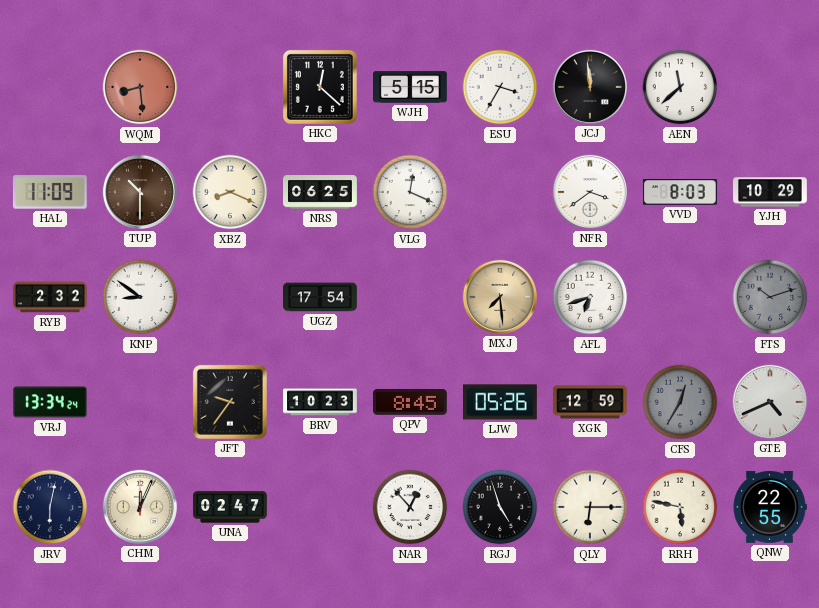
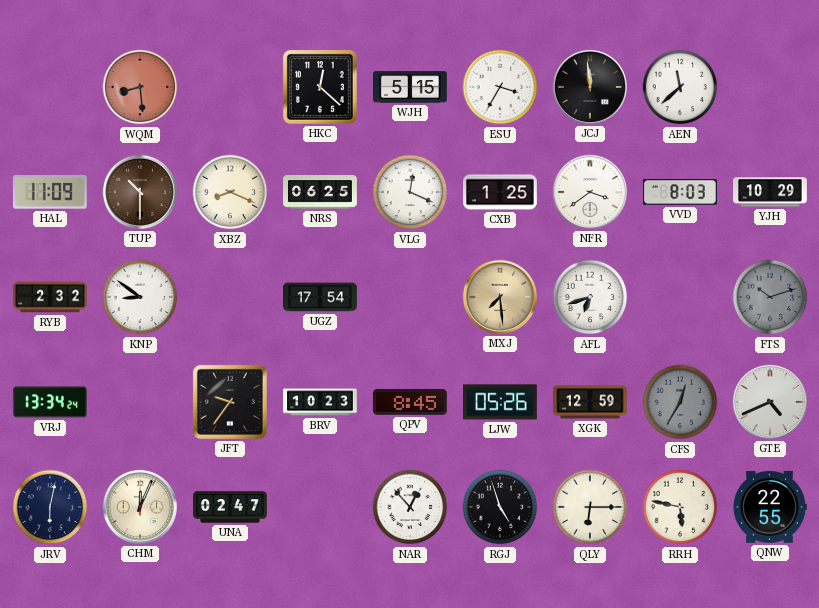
CXB: none -> 1:25 (500, 192)
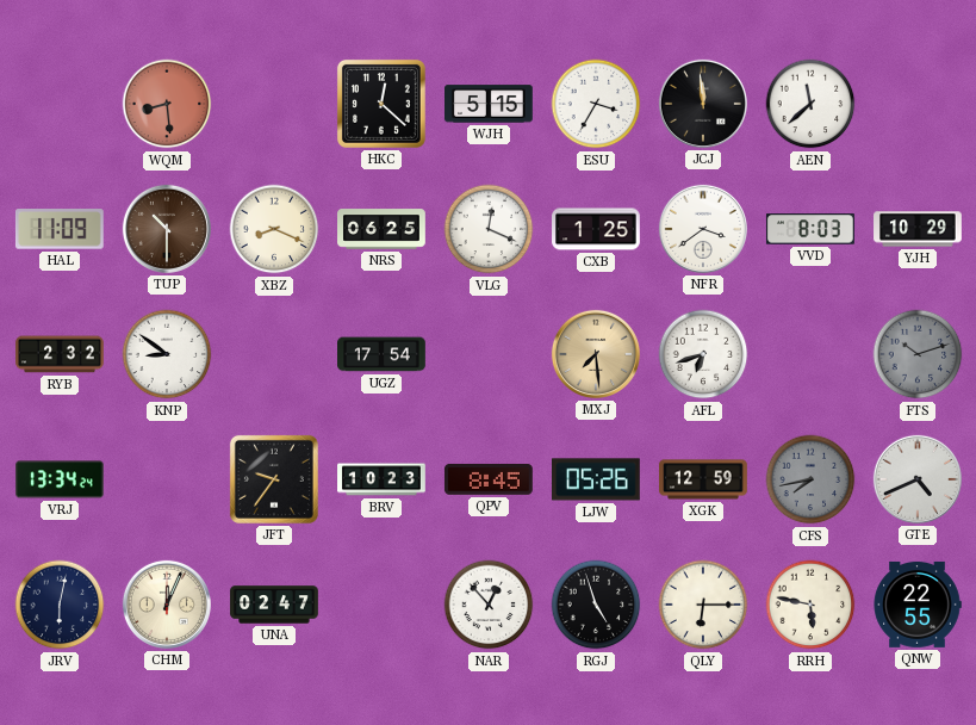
CFS: 12:35 -> 7:43 (810, 479)
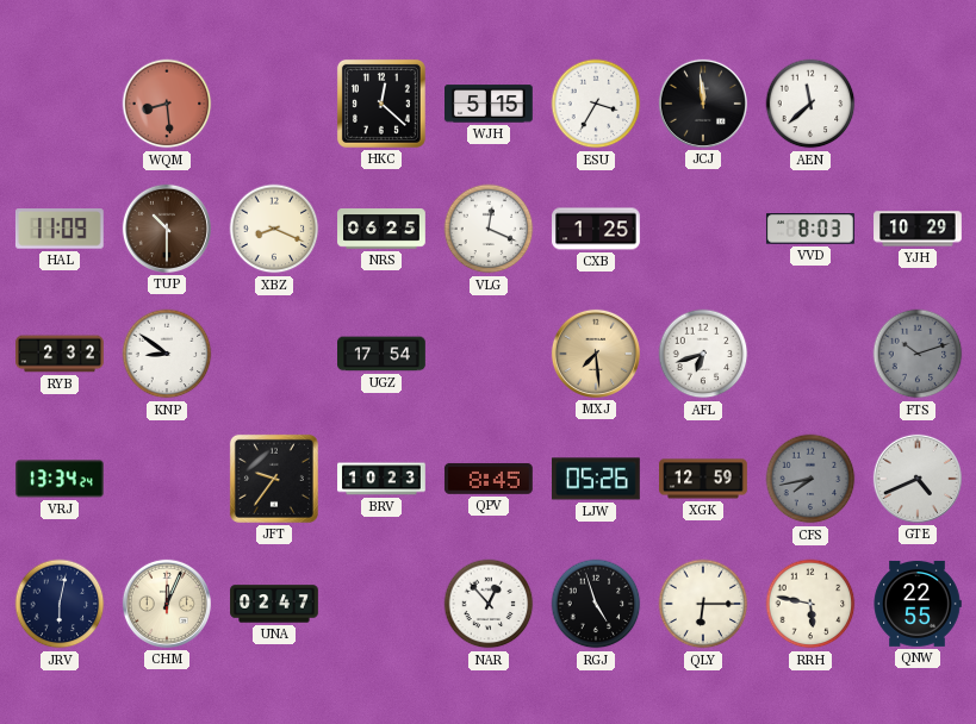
NFR: 3:39 -> none (703, 229)
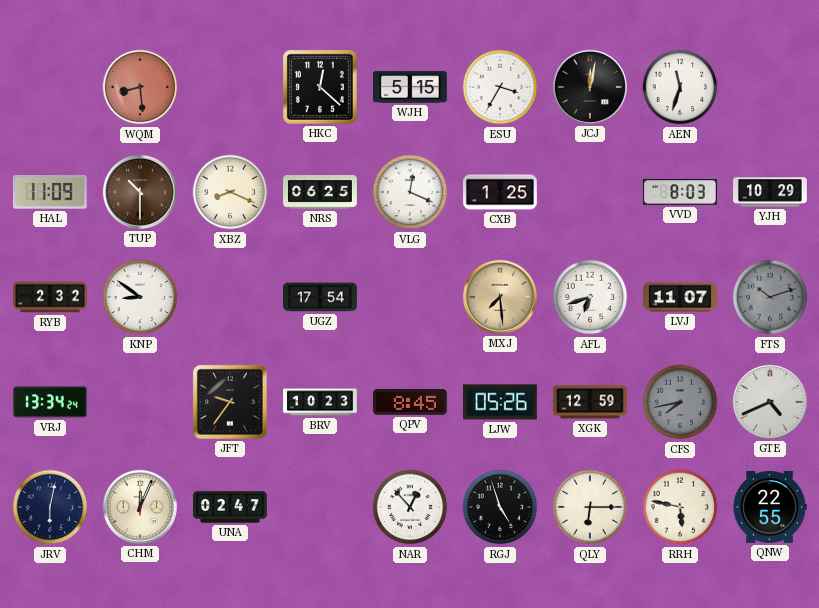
JCJ: 11:59 -> 12:02 (590, 87)
AEN: 11:38 -> 11:33 (680, 87)
LVJ: none -> 11:07 (680, 297)
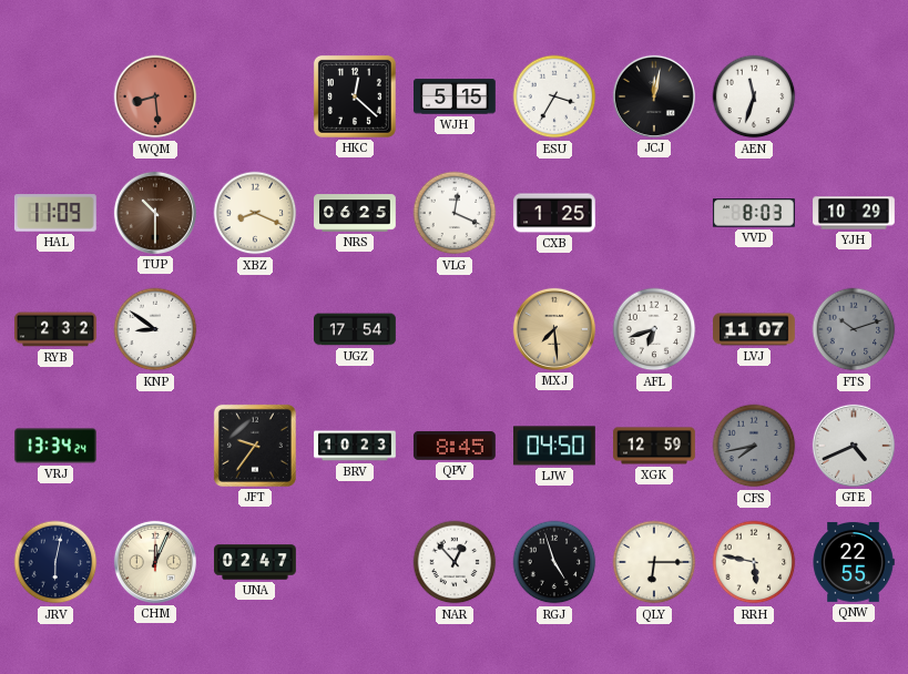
LJW: 05:26 -> 04:50 (555, 446)
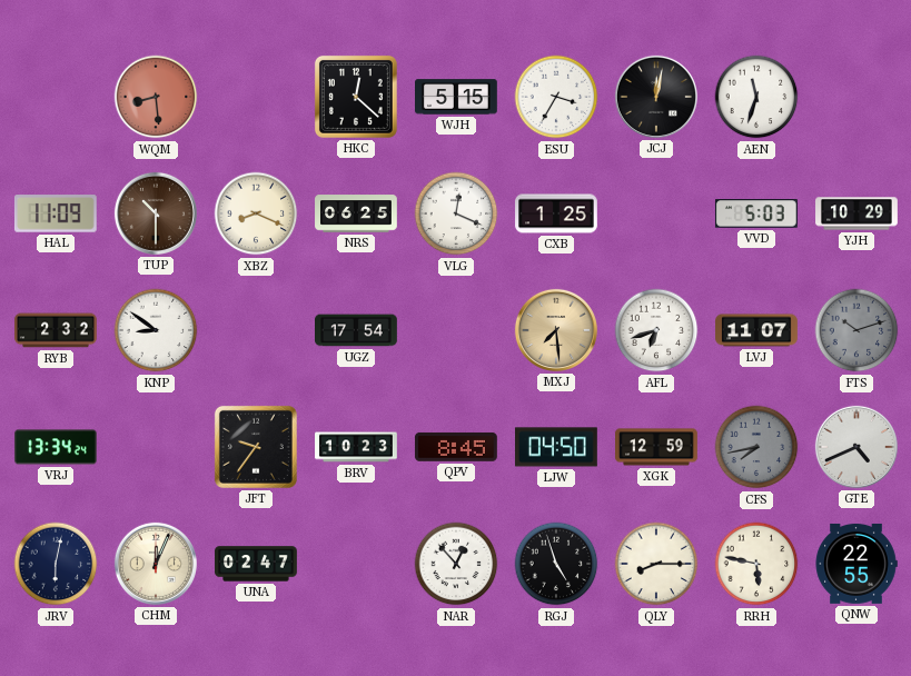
VVD: 8:03 -> 5:03 (756, 213)
QLY: 6:15 -> 8:15 (656, 564)
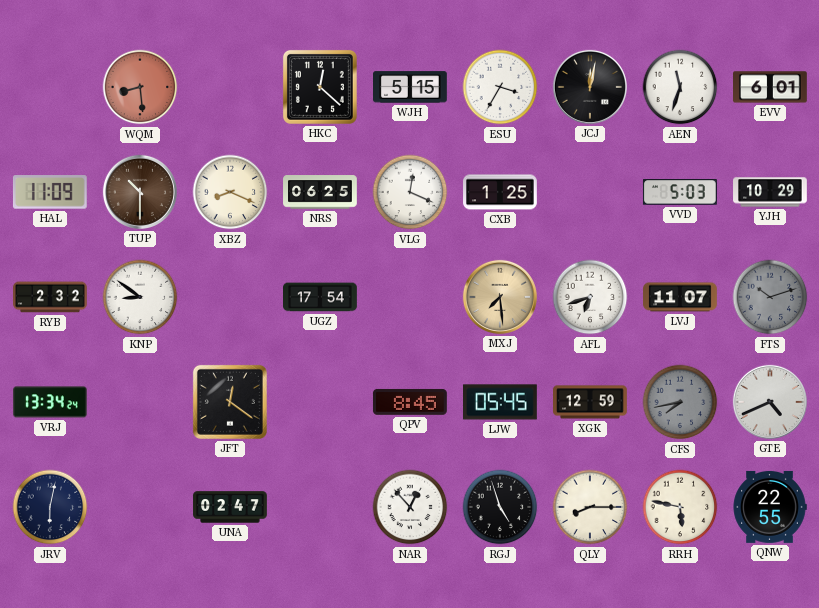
EVV: none -> 6:01 (771, 87)
JFT: 9:36 -> 12:21 (230, 402)
BRV: 10:23 -> none (356, 447)
LJW: 04:50 -> 05:45 (501, 402)
CHM: 12:04 -> none (156, 564)
